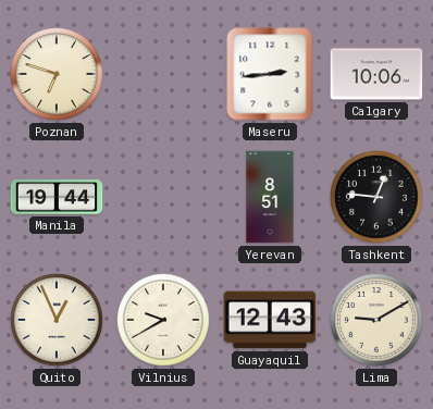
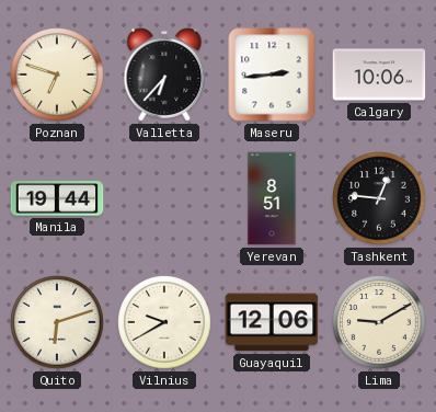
Valletta: none -> 6:37 (164, 75)
Quito: 12:56 -> 6:12 (57, 322)
Guayaquil: 12:43 -> 12:06 (272, 322)
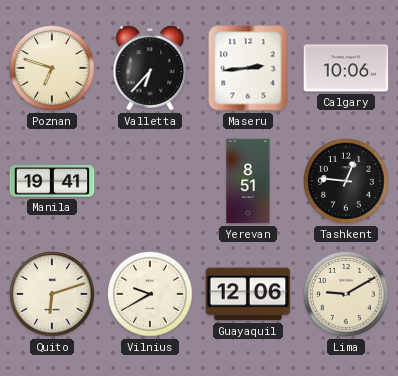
Manila: 19:44 -> 19:41 (52, 181)
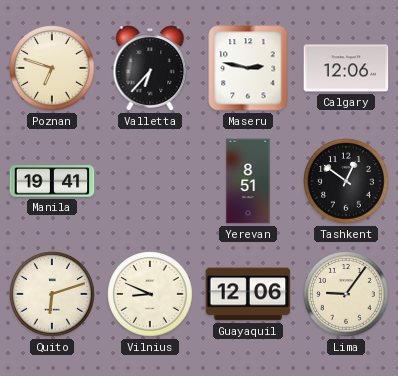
Maseru: 2:44 -> 2:47 (248, 68)
Calgary: 10:06 -> 12:06 (346, 68)
Tashkent: 12:46 -> 12:51 (346, 181)
Vilnius: 9:40 -> 8:49 (150, 294)
Lima: 9:10 -> 9:06 (346, 294)
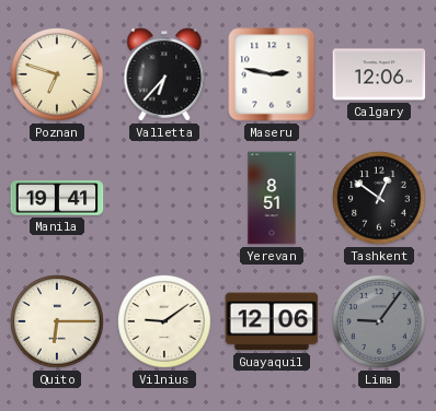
Quito: 6:12 -> 6:15 (57, 321)
Vilnius: 8:49 -> 9:09 (164, 321)
Lima dial: cream -> grey (379, 321)
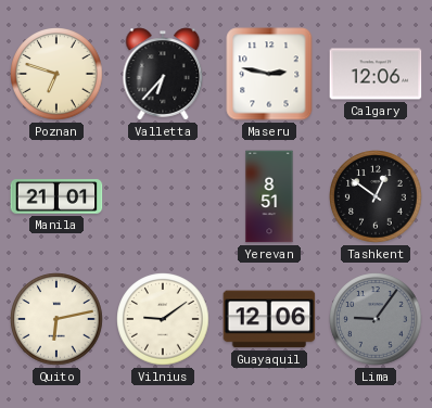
Manila: 19:41 -> 21:01 (56, 196)
Quito: 6:15 -> 6:13 (56, 319)
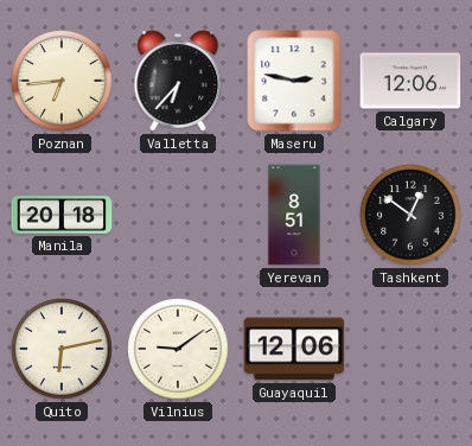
Poznan: 6:48 -> 6:44 (62, 81)
Manila: 21:01 -> 20:18 (62, 215)
Lima: 9:06 -> none (376, 319)
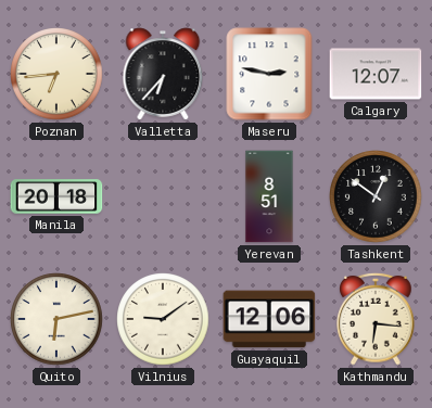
Calgary: 12:06 -> 12:07 (376, 74)
Kathmandu: none -> 6:16 (376, 319)
